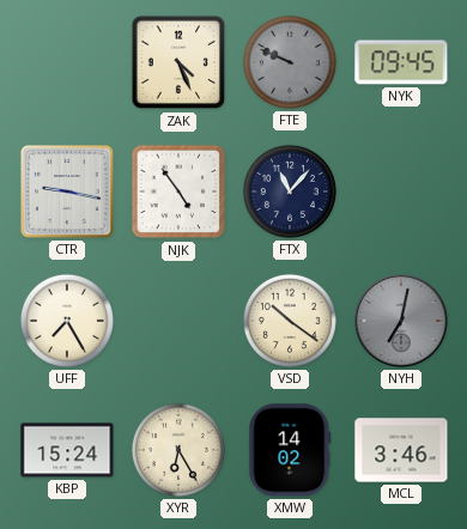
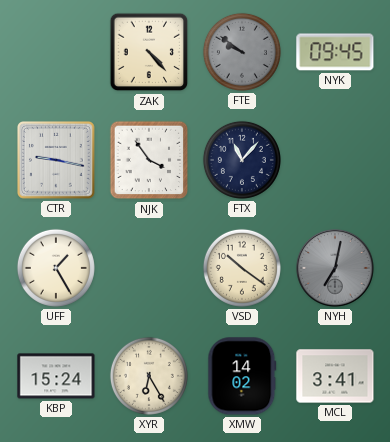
ZAK: 4:26 -> 4:23 (149, 52)
FTE: 9:49 -> 9:51 (242, 52)
NJK: 4:54 -> 3:54 (149, 160)
UFF: 7:25 -> 1:25 (56, 268)
MCL: 3:46 -> 3:41 (335, 376)
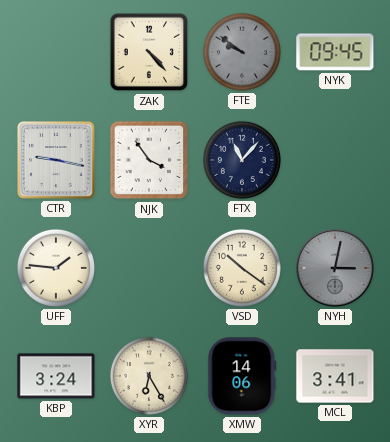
UFF: 1:25 -> 1:46 (56, 268)
NYH: 7:02 -> 3:02 (335, 268)
KBP: 15:24 -> 3:24 (56, 376)
XMW: 14:02 -> 14:06 (242, 376)
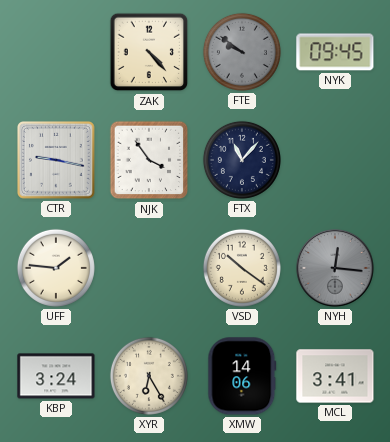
NYH: 3:02 -> 12:16 (335, 268)
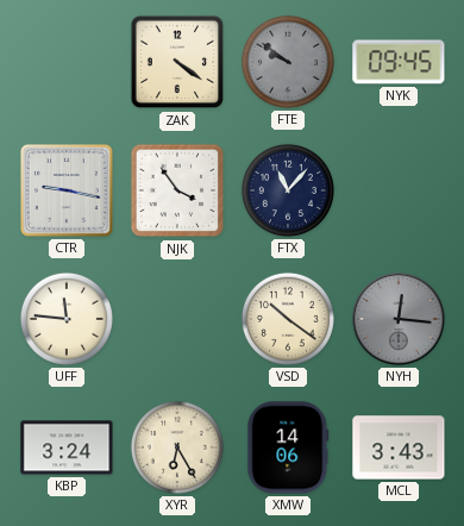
ZAK: 4:23 -> 4:21 (177, 62)
UFF: 1:46 -> 11:46 (67, 319)
MCL: 3:41 -> 3:43 (399, 447)
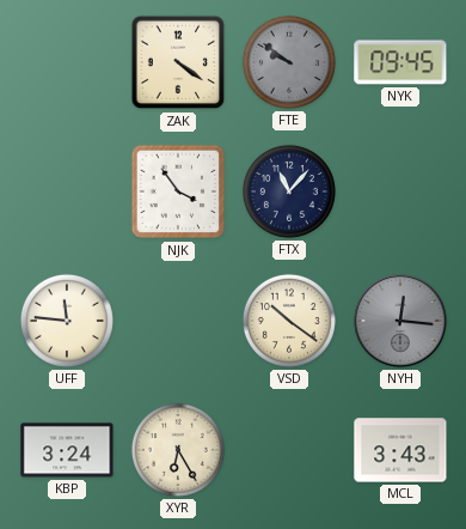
CTR: 9:17 -> none (68, 192)
XMW: 14:06 -> none (288, 447)
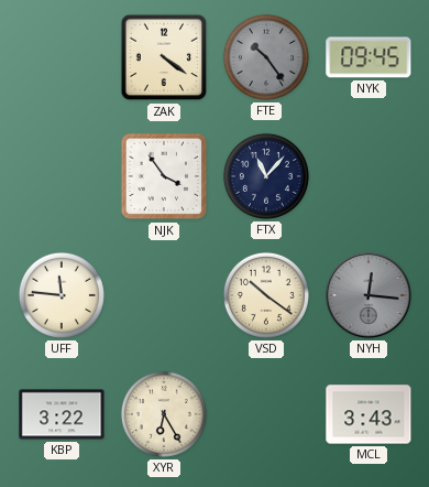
FTE: 9:51 -> 10:24 (266, 57)
KBP: 3:24 -> 3:22 (62, 414)
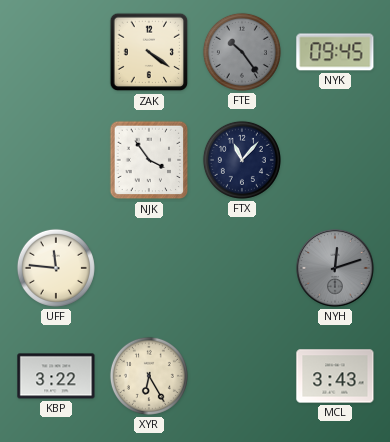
VSD: 10:21 -> none (266, 295)
NYH: 12:16 -> 12:12 (335, 268)
